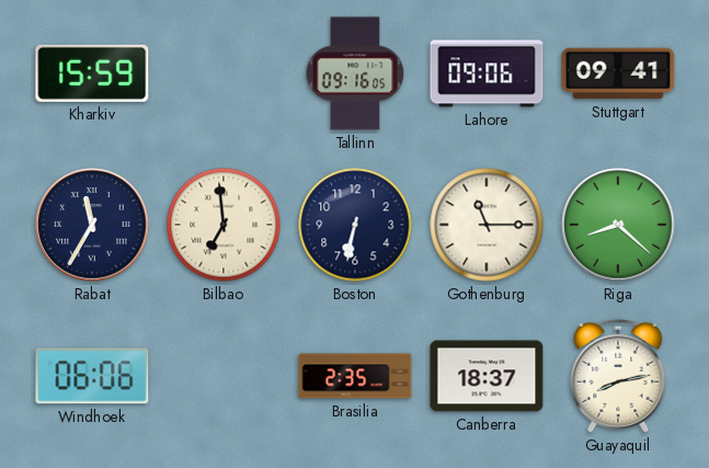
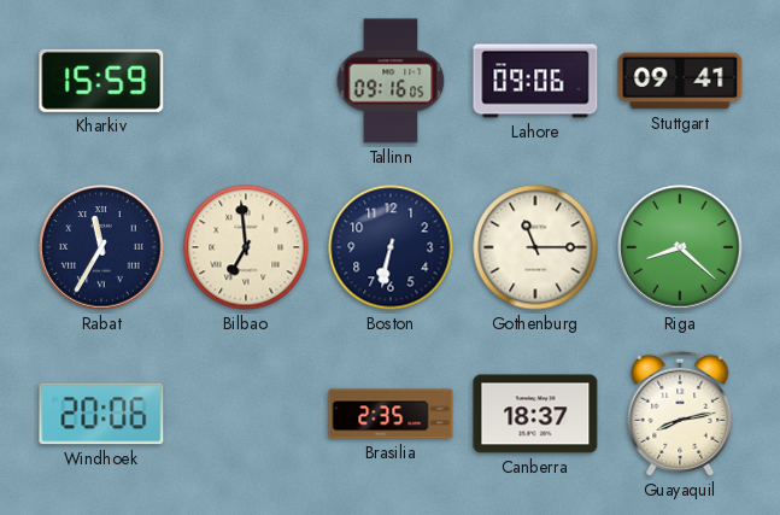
Windhoek: 06:06 -> 20:06 (101, 414)
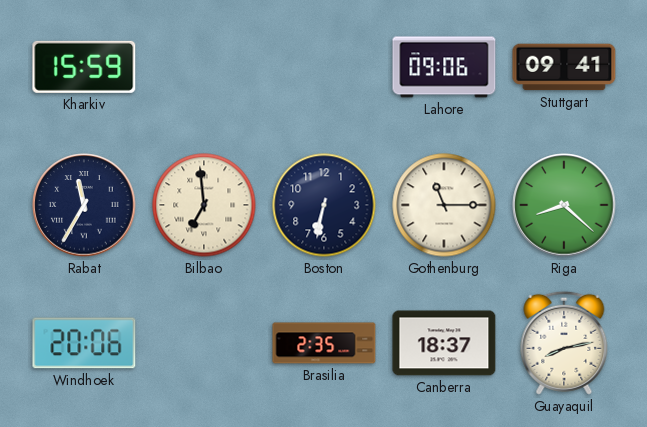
Tallinn: 09:16 -> none (391, 81)
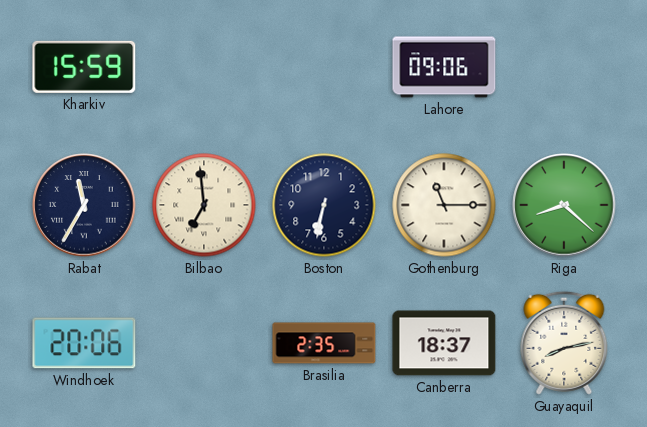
Stuttgart: 09:41 -> none (564, 67)
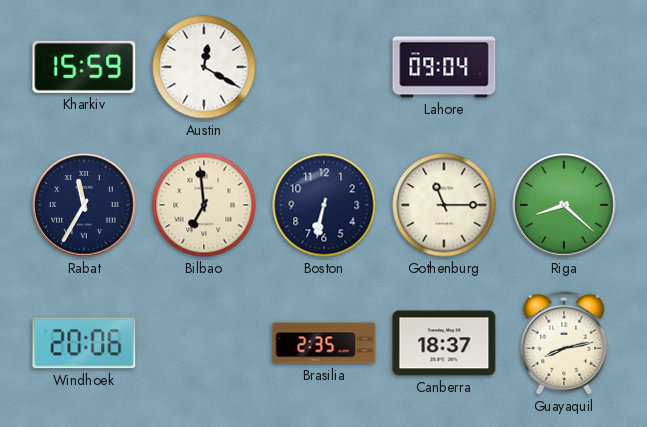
Austin: none -> 12:20 (204, 67)
Lahore: 09:06 -> 09:04 (444, 67)
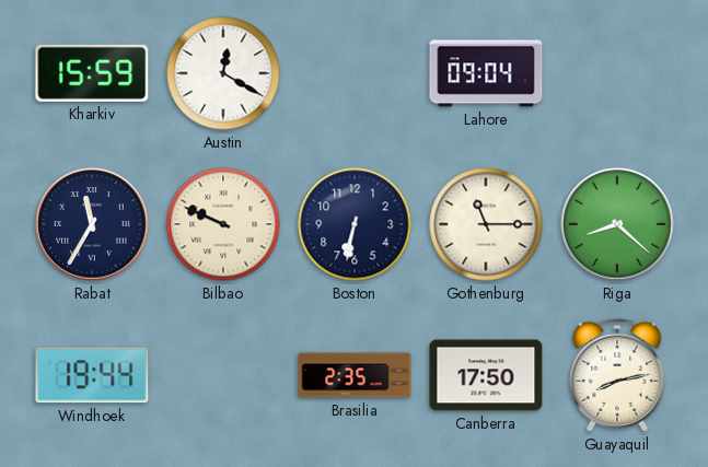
Bilbao: 6:59 -> 9:49 (223, 224)
Windhoek: 20:06 -> 19:44 (92, 375)
Canberra: 18:37 -> 17:50 (486, 375)
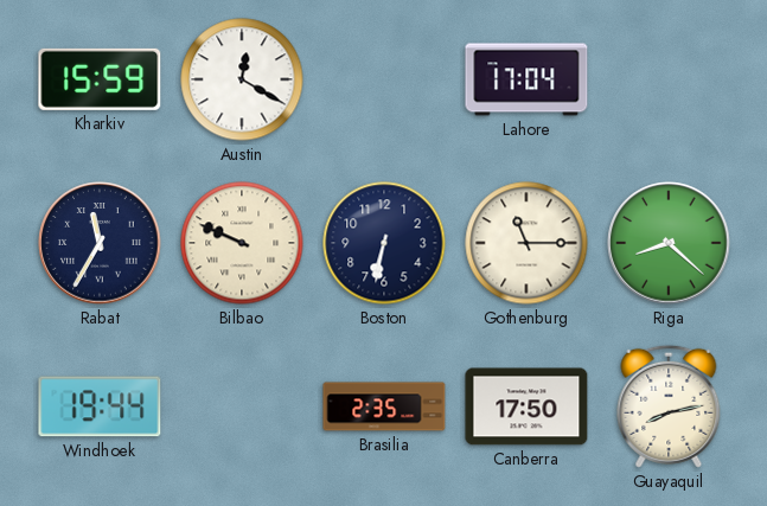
Lahore: 09:04 -> 17:04 (526, 79)
